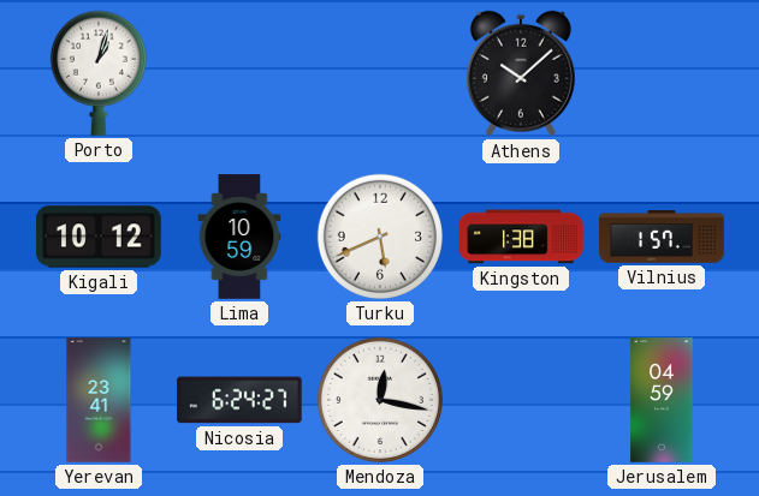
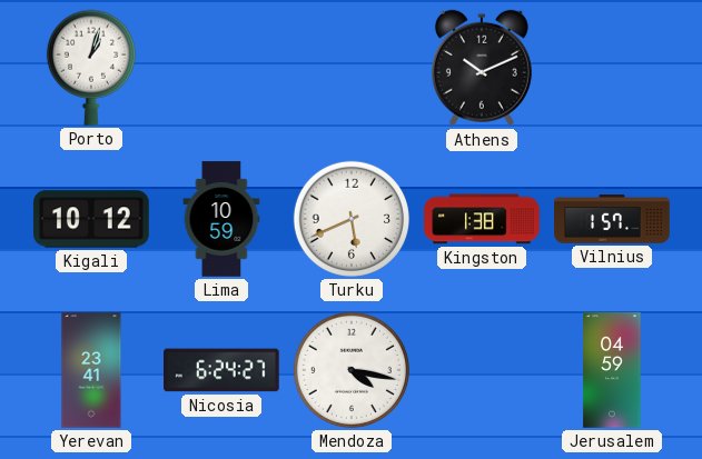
Athens: 10:08 -> 10:11 (482, 68)
Mendoza: 12:17 -> 4:17 (352, 370)
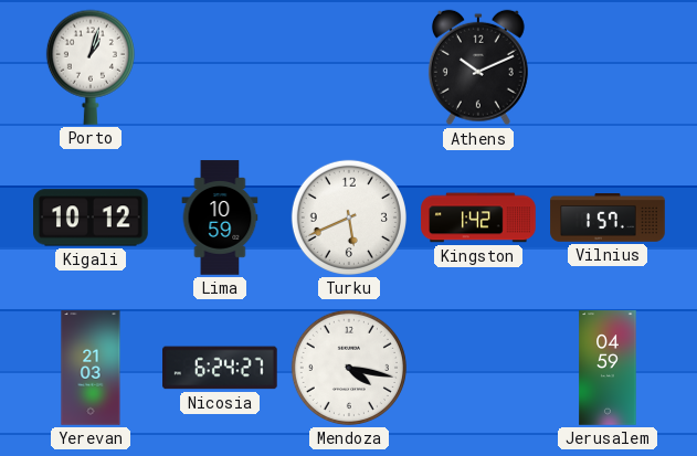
Kingston: 1:38 -> 1:42 (478, 218)
Yerevan: 23:41 -> 21:03 (91, 368)
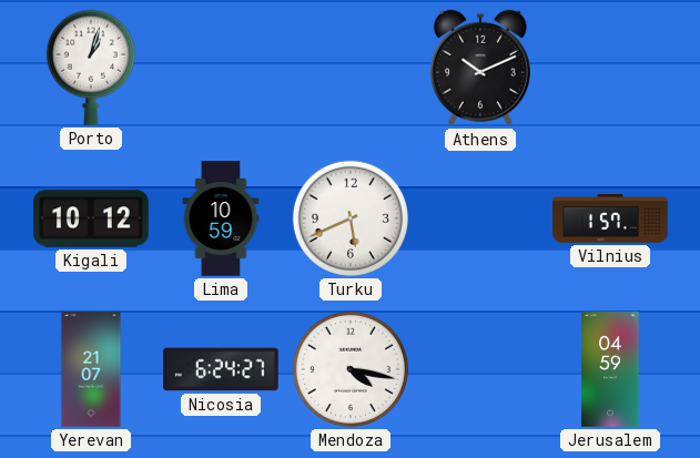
Kingston: 1:42 -> none (478, 218)
Yerevan: 21:03 -> 21:07 (91, 369)
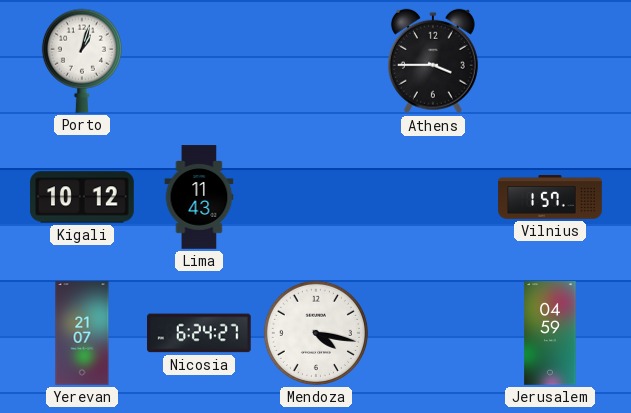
Athens: 10:11 -> 3:45 (433, 61)
Lima: 10:59 -> 11:43 (199, 197)
Turku: 5:41 -> none (351, 218)
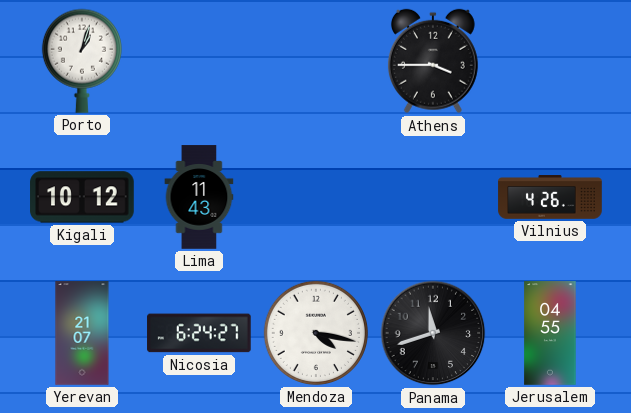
Vilnius: 1:57 -> 4:26 (550, 197)
Panama: none -> 11:42 (433, 333)
Jerusalem: 04:59 -> 04:55 (550, 333)
